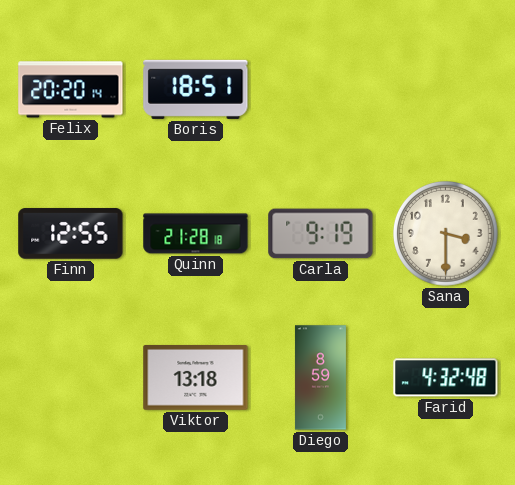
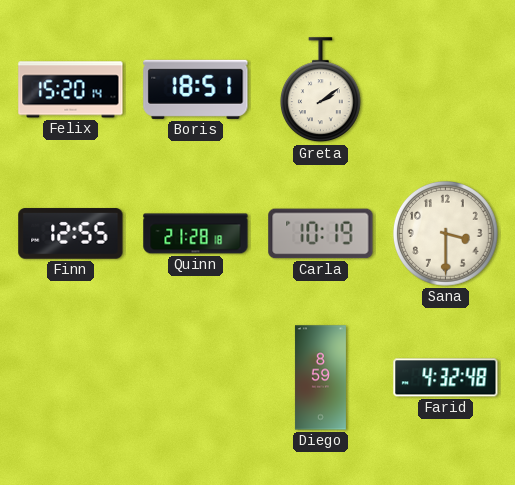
Felix: 20:20 -> 15:20 (71, 90)
Greta: none -> 2:09 (320, 90)
Carla: 9:19 -> 10:19 (321, 234)
Viktor: 13:18 -> none (196, 378)
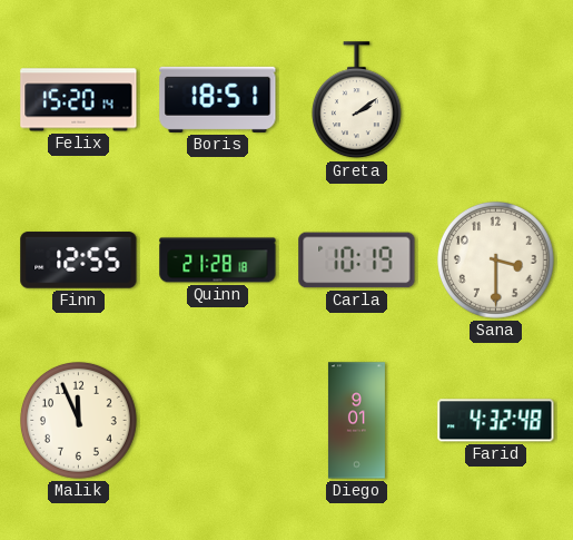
Malik: none -> 11:56 (79, 421)
Diego: 8:59 -> 9:01 (356, 421)
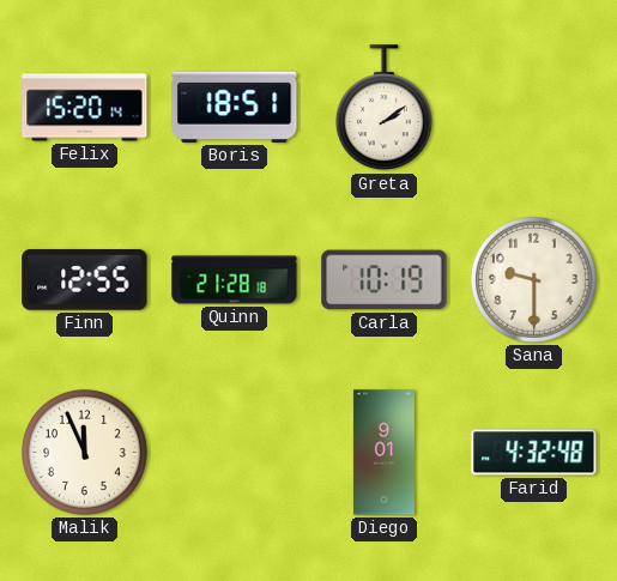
Sana: 3:30 -> 9:30 (534, 280)
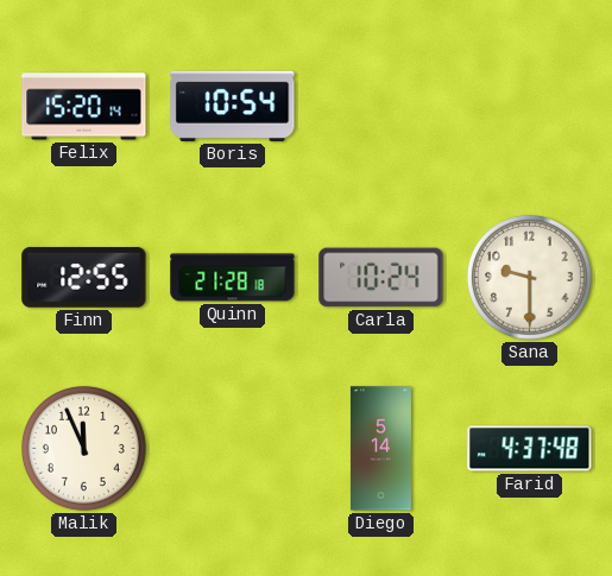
Boris: 18:51 -> 10:54 (233, 106)
Greta: 2:09 -> none (383, 108)
Carla: 10:19 -> 10:24 (381, 278)
Diego: 9:01 -> 5:14 (380, 449)
Farid: 4:32 -> 4:37 (530, 449)
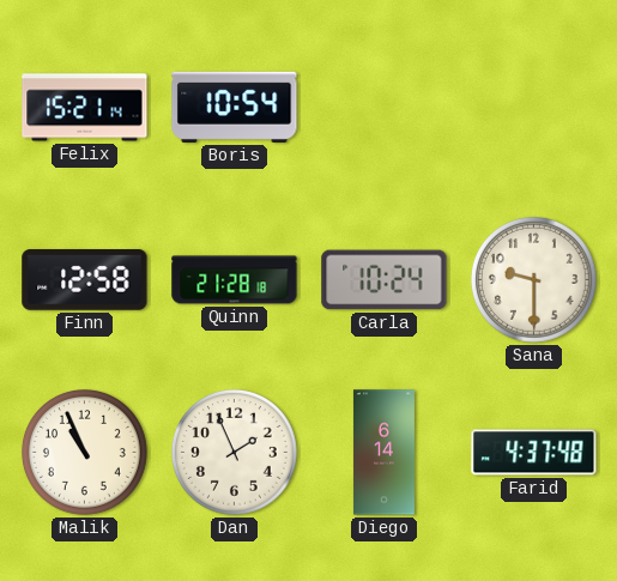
Felix: 15:20 -> 15:21 (85, 108)
Finn: 12:55 -> 12:58 (85, 280)
Malik: 11:56 -> 10:56 (85, 453)
Dan: none -> 1:56 (235, 453)
Diego: 5:14 -> 6:14 (383, 453)
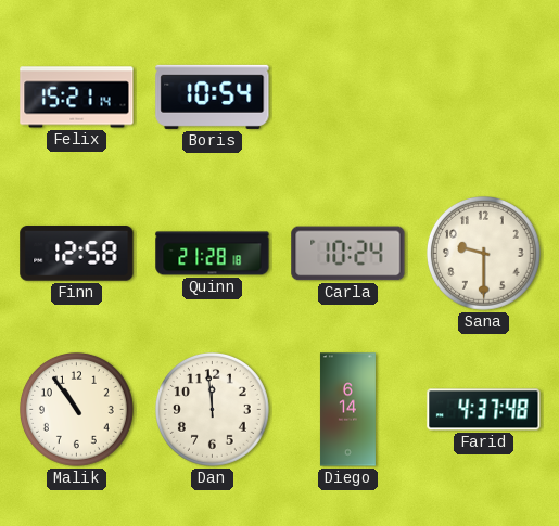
Malik: 10:56 -> 10:54 (77, 410)
Dan: 1:56 -> 11:59 (213, 410)
